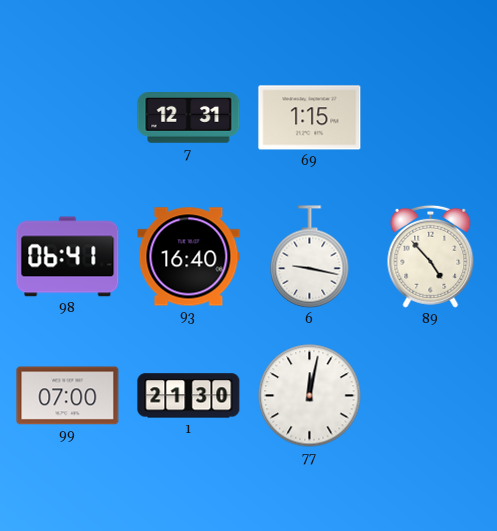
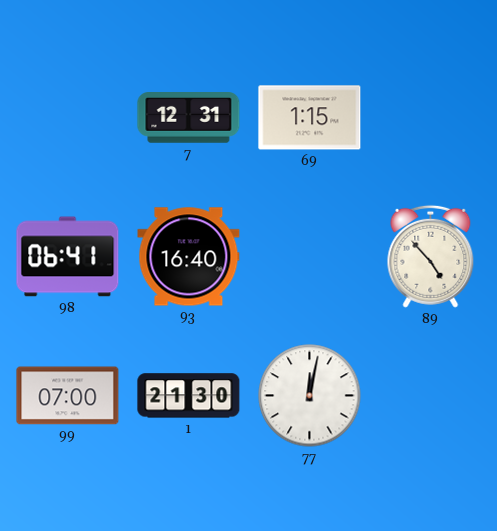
6: 9:17 -> none (310, 257)
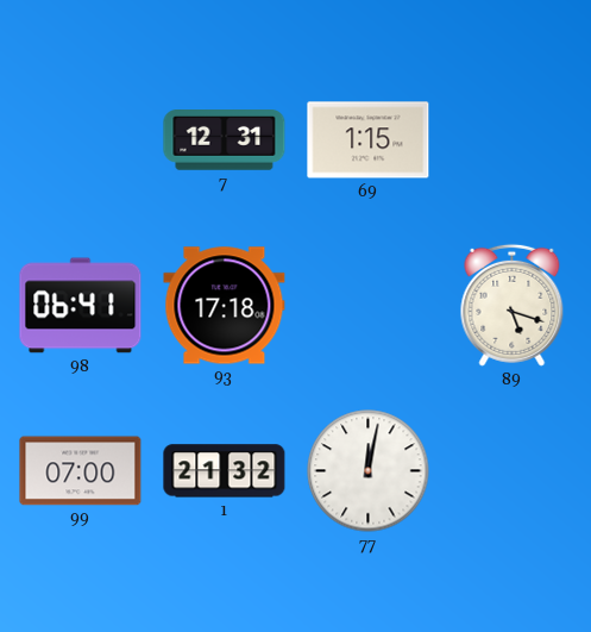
93: 16:40 -> 17:18 (225, 306)
89: 4:53 -> 5:18 (513, 305)
1: 21:30 -> 21:32 (225, 471)
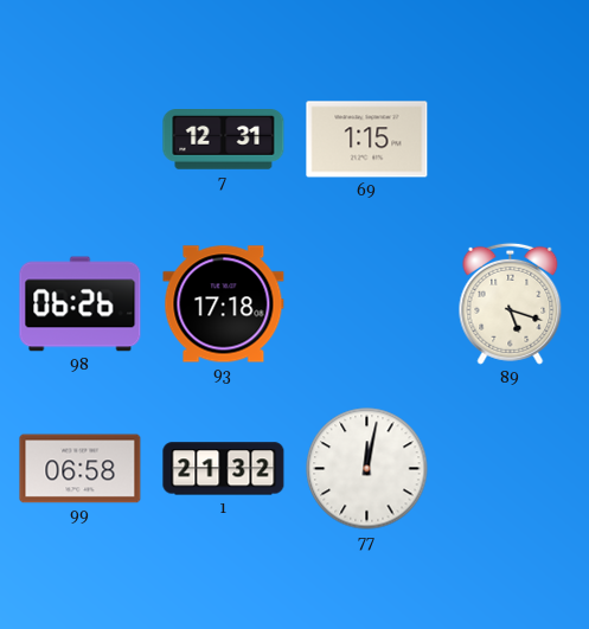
98: 06:41 -> 06:26 (81, 304)
99: 07:00 -> 06:58 (81, 469)
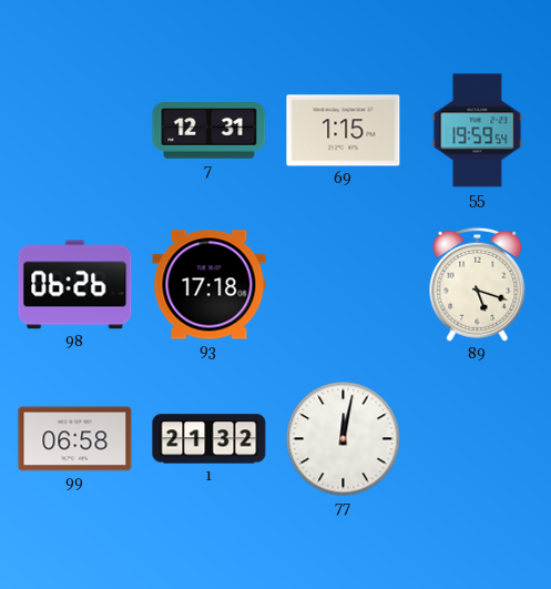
55: none -> 19:59 (478, 131)
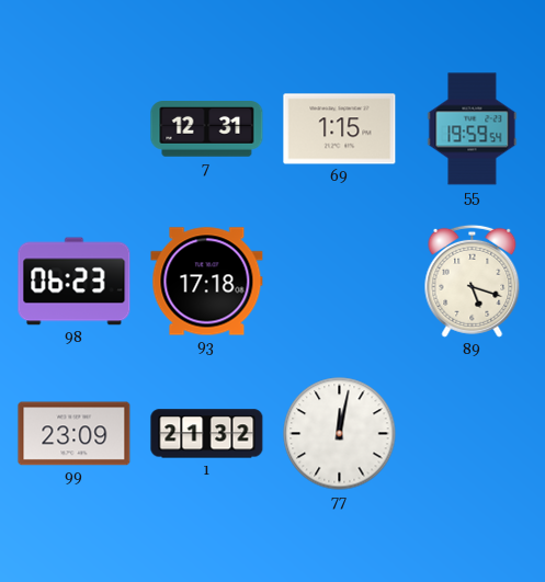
98: 06:26 -> 06:23 (75, 282)
99: 06:58 -> 23:09 (75, 434)
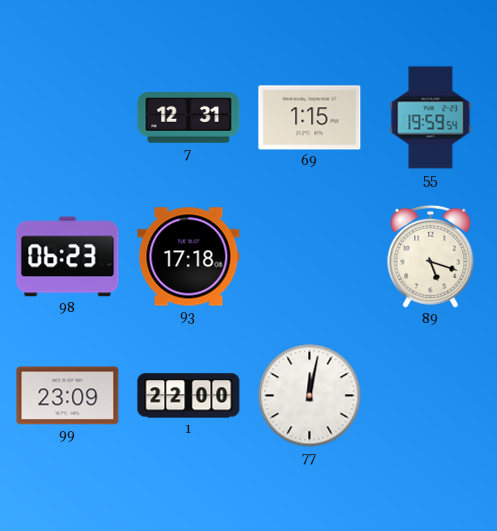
1: 21:32 -> 22:00 (189, 396)
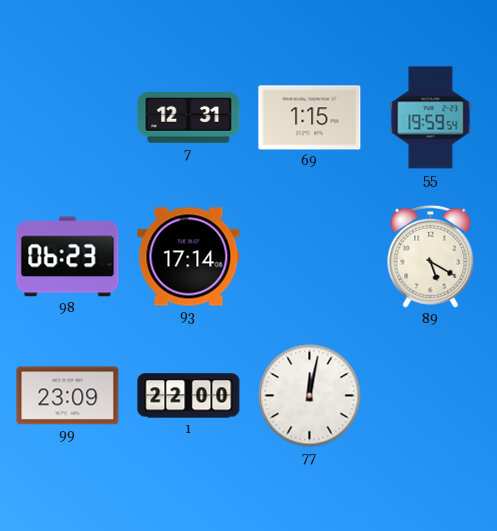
93: 17:18 -> 17:14 (189, 257)
89: 5:18 -> 5:20 (431, 256)
